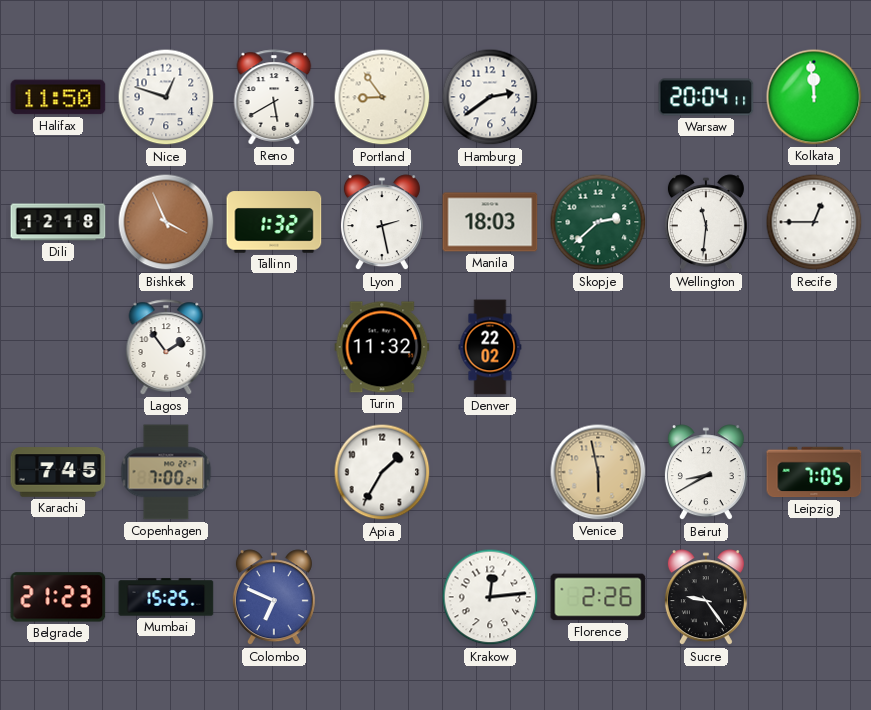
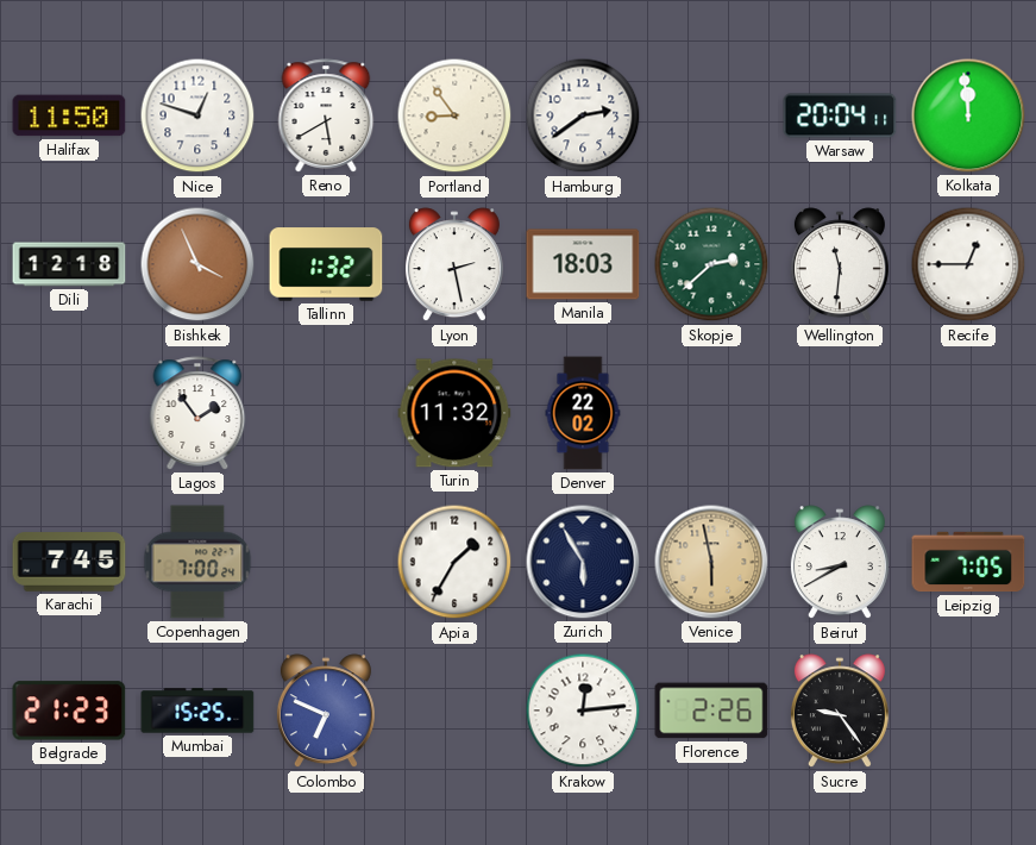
Zurich: none -> 5:55 (583, 562)
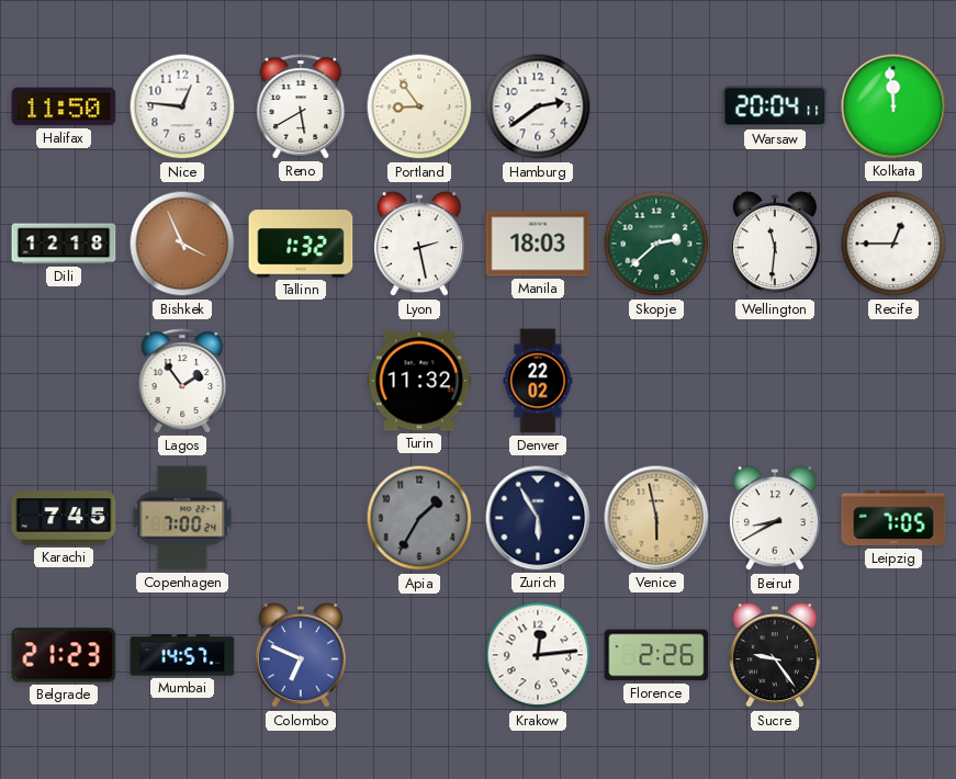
Nice: 12:48 -> 12:46 (182, 106)
Apia dial: white -> grey (419, 518)
Mumbai: 15:25 -> 14:57 (182, 655)
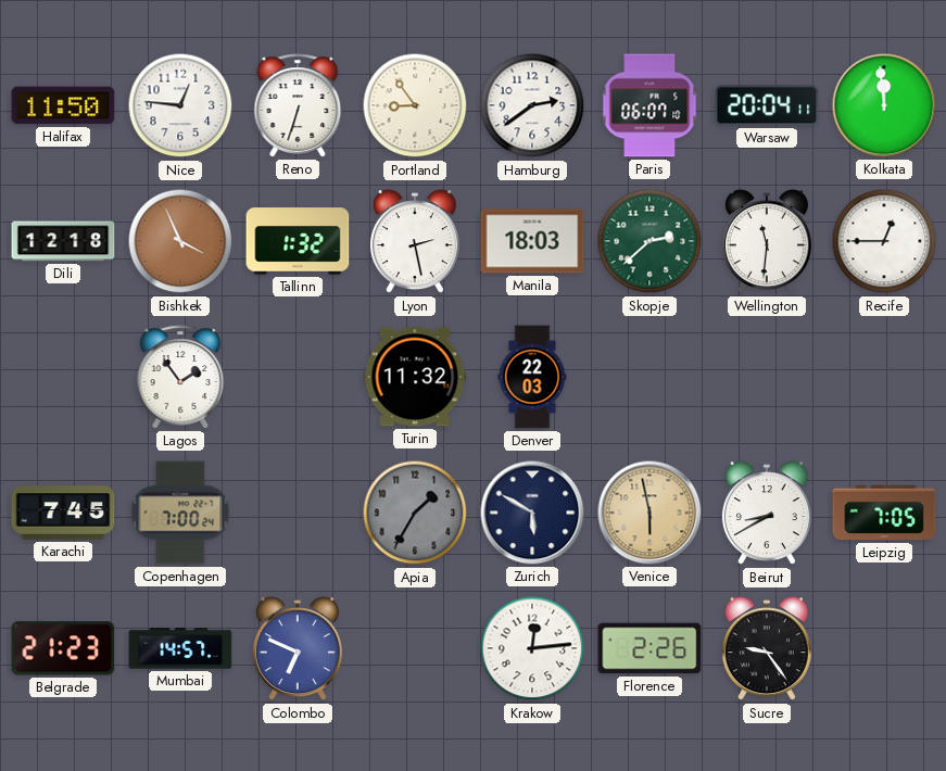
Reno: 5:40 -> 6:33 (298, 105)
Paris: none -> 06:07 (649, 105)
Denver: 22:02 -> 22:03 (532, 377)
Zurich: 5:55 -> 5:50 (532, 513)
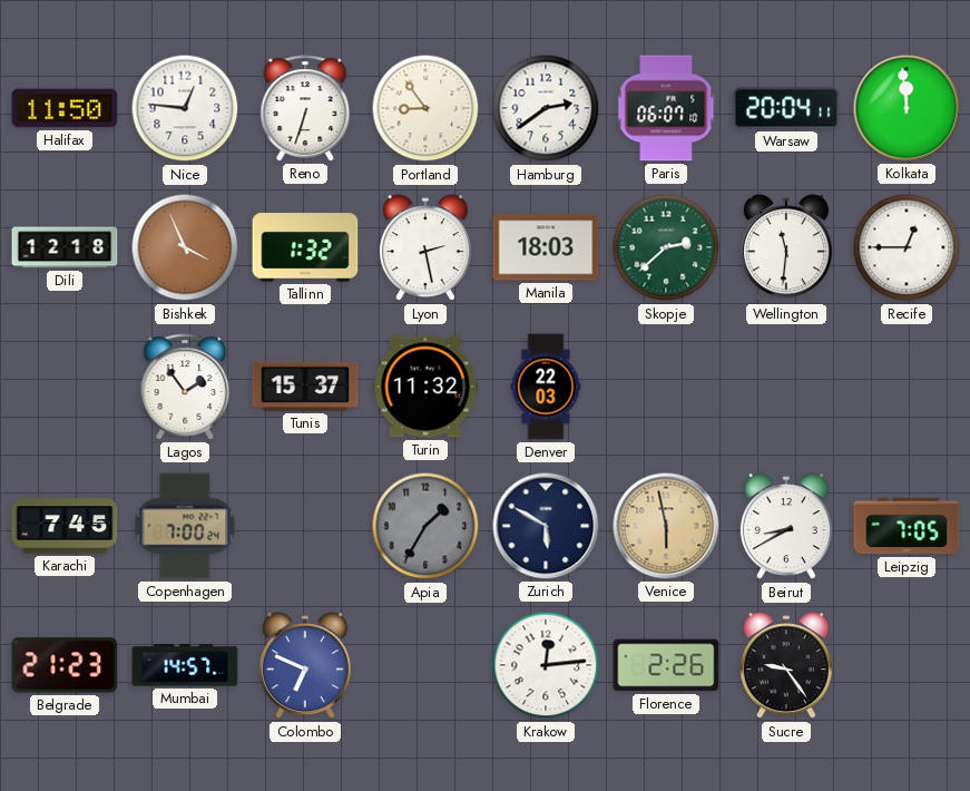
Tunis: none -> 15:37 (305, 387)
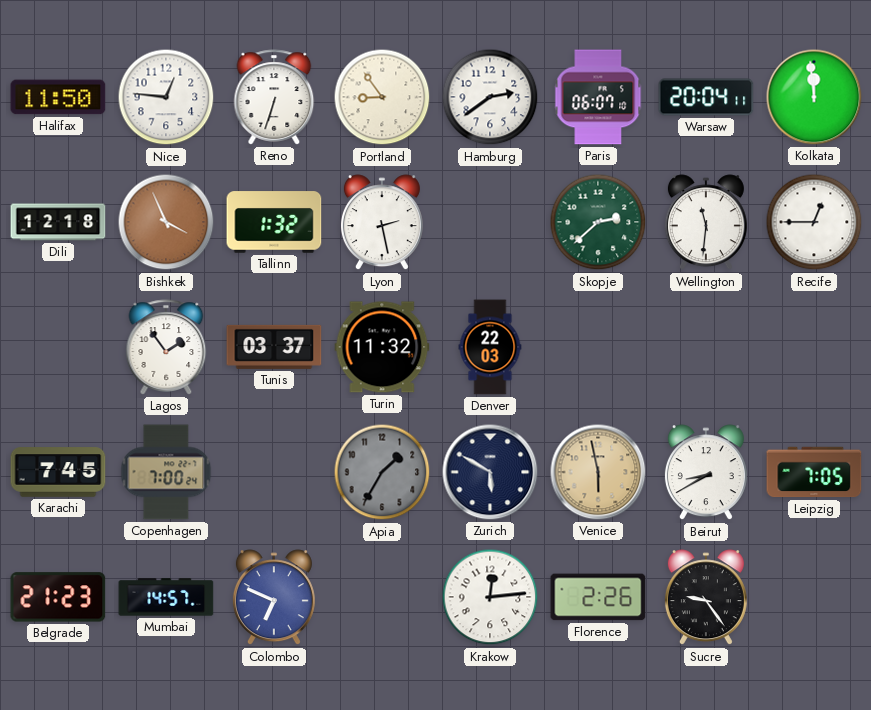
Manila: 18:03 -> none (546, 247)
Tunis: 15:37 -> 03:37 (274, 347)
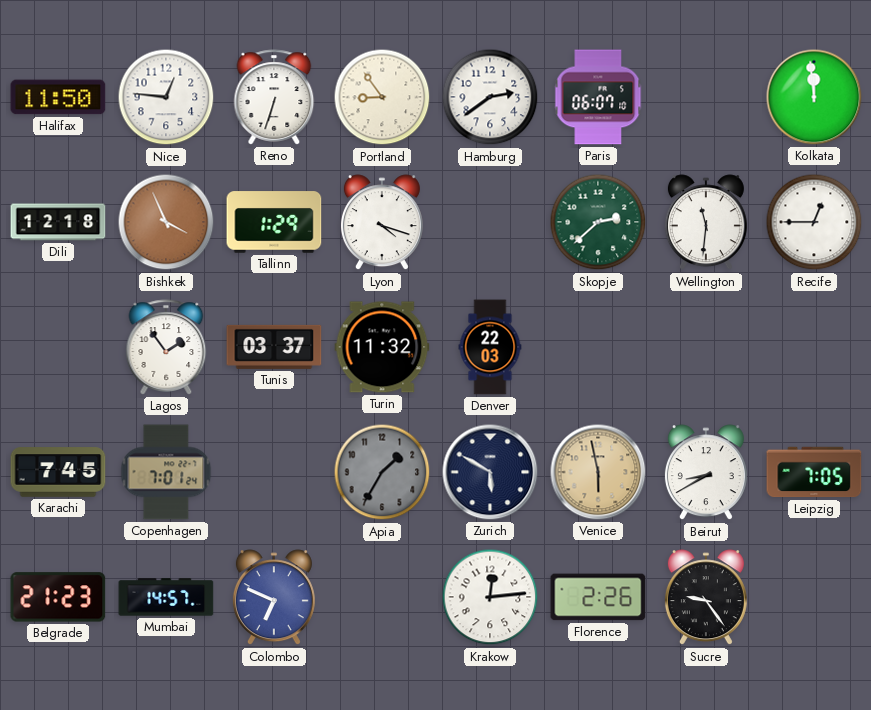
Warsaw: 20:04 -> none (706, 97)
Tallinn: 1:32 -> 1:29 (274, 222)
Lyon: 2:28 -> 4:18 (382, 223)
Copenhagen: 7:00 -> 7:01 (166, 472)
